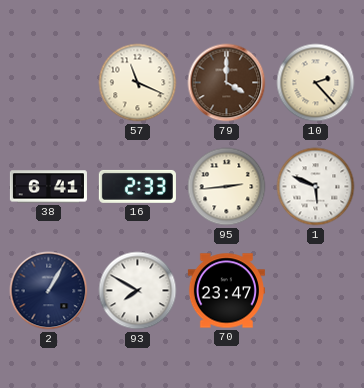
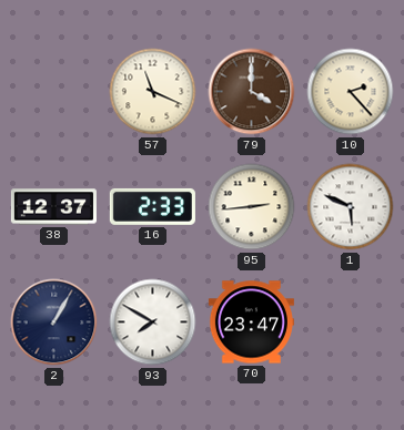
38: 6:41 -> 12:37 (53, 207)
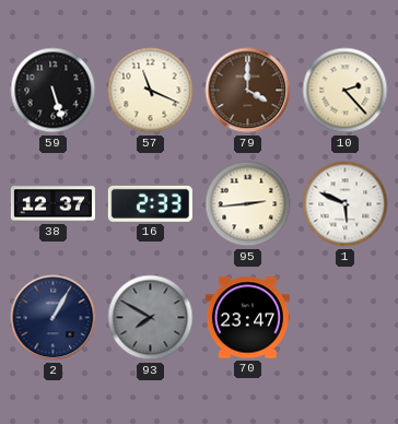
59: none -> 5:27 (54, 91)
93 dial: white -> grey (151, 318)
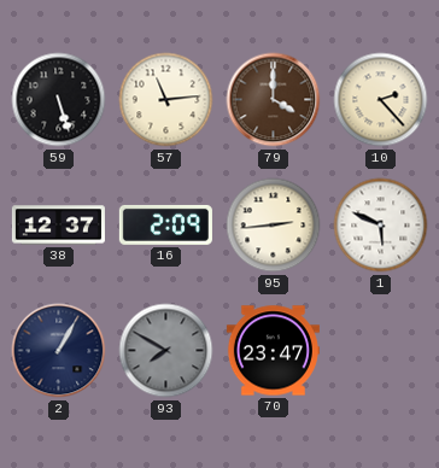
57: 11:19 -> 11:14 (166, 100)
16: 2:33 -> 2:09 (165, 224)
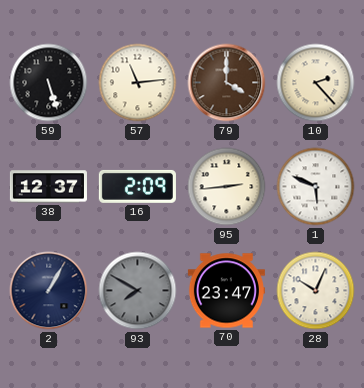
28: none -> 10:04 (316, 291)
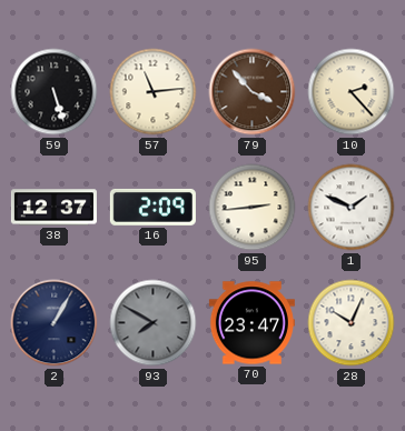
79: 4:00 -> 3:53 (253, 92)
1: 5:49 -> 1:49 (352, 208)
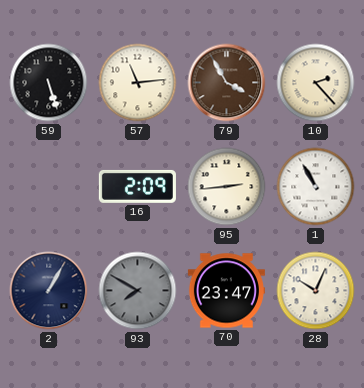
79: 3:53 -> 3:55 (227, 83)
38: 12:37 -> none (53, 208)
1: 1:49 -> 10:55 (316, 187)
